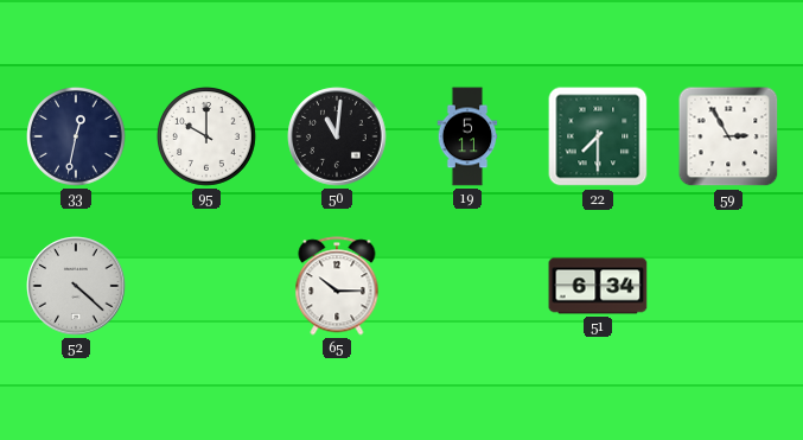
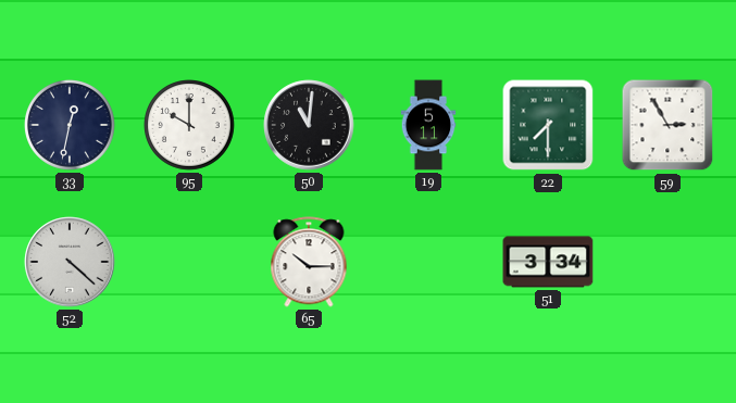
51: 6:34 -> 3:34 (548, 262)
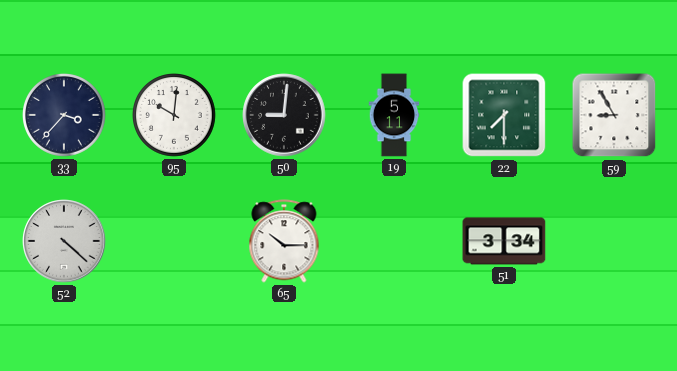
33: 12:32 -> 3:37 (65, 116)
95: 10:00 -> 10:01 (175, 116)
50: 11:01 -> 9:01 (284, 115)
59: 2:55 -> 8:55 (614, 115)
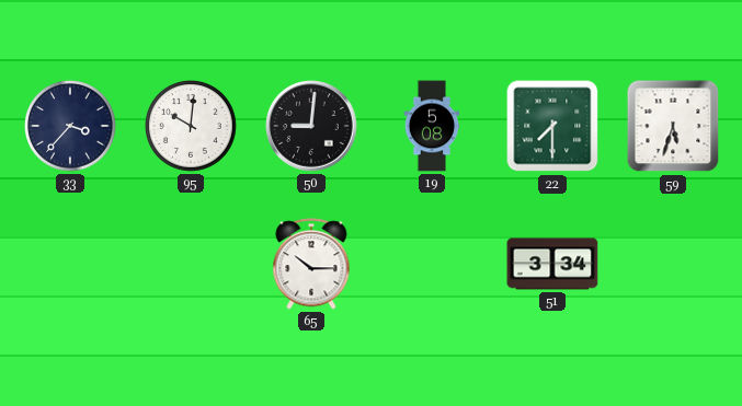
19: 5:11 -> 5:08 (432, 126)
59: 8:55 -> 5:33 (673, 126)
52: 4:22 -> none (64, 241)
